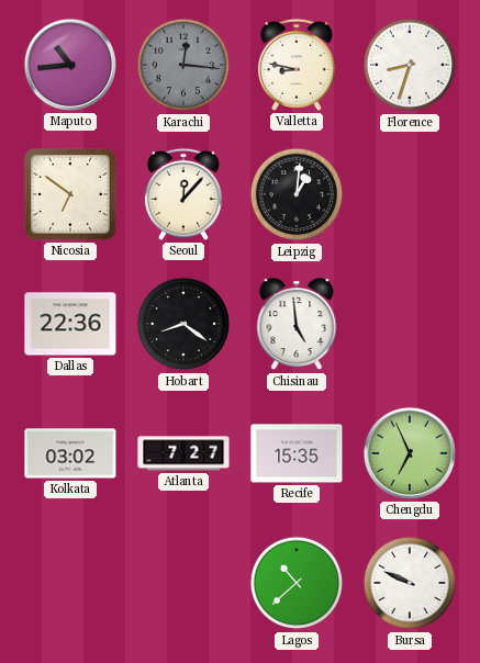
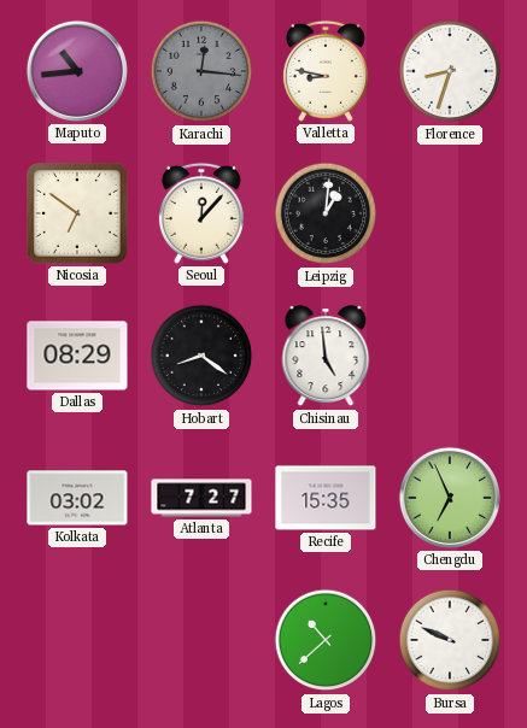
Dallas: 22:36 -> 08:29 (77, 356)
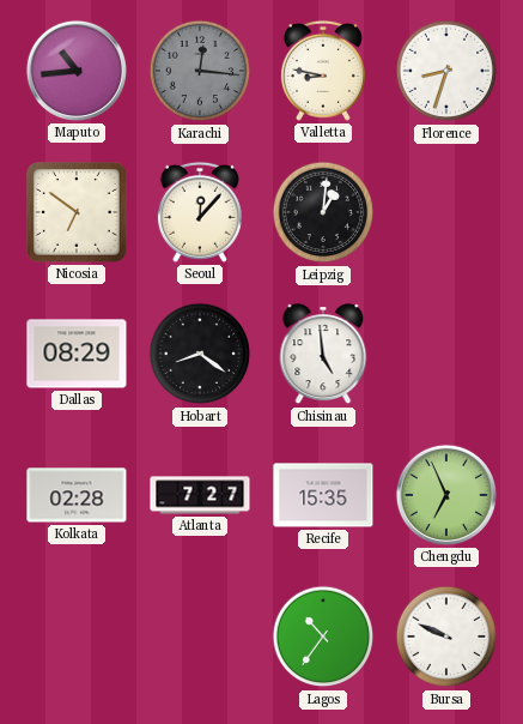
Kolkata: 03:02 -> 02:28 (77, 495)
Lagos: 10:38 -> 10:36 (323, 636)
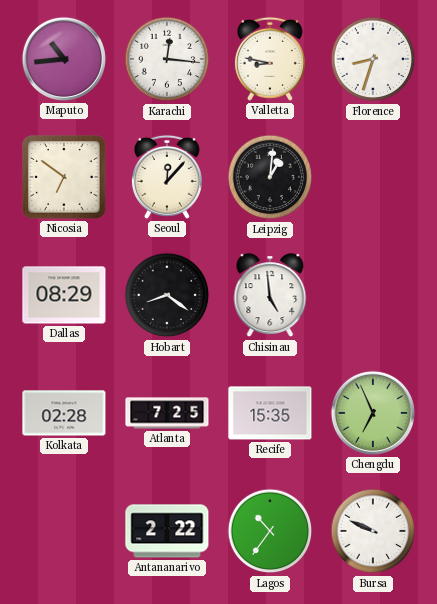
Karachi dial: grey -> white (167, 59)
Atlanta: 7:27 -> 7:25 (167, 413)
Antananarivo: none -> 2:22 (167, 531)
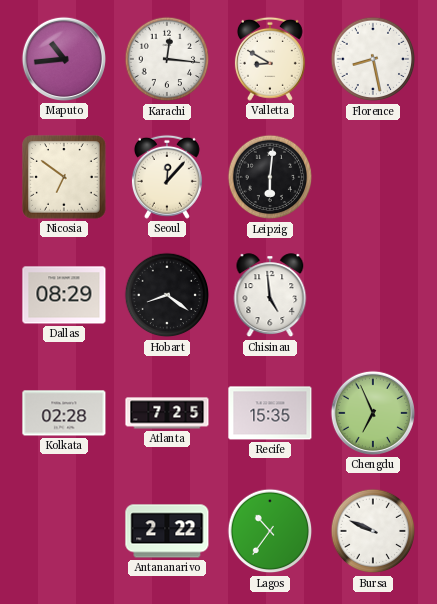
Valletta: 8:47 -> 8:50 (270, 59)
Florence: 8:33 -> 8:28 (373, 59)
Leipzig: 1:01 -> 6:01 (270, 177)
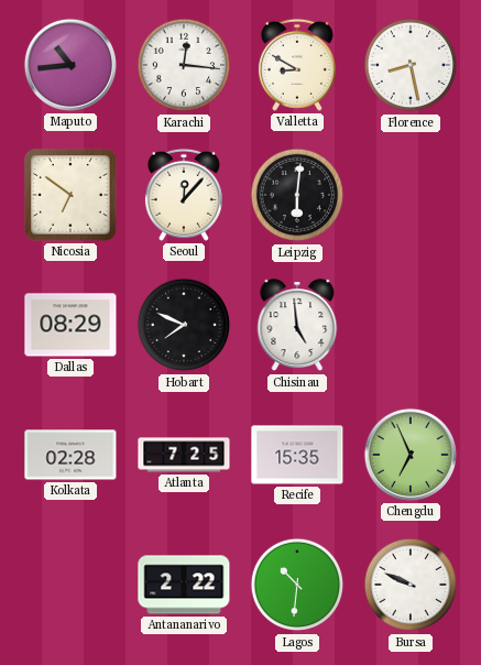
Hobart: 8:21 -> 7:49 (184, 325)
Lagos: 10:36 -> 10:31 (297, 585)
